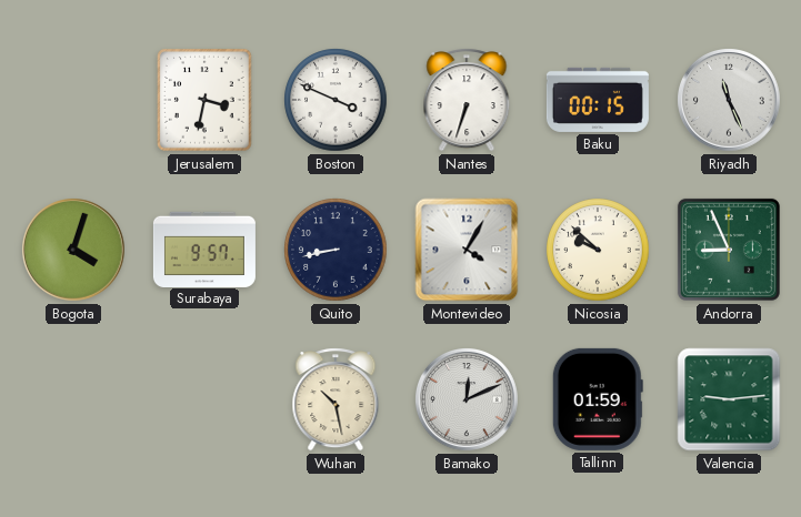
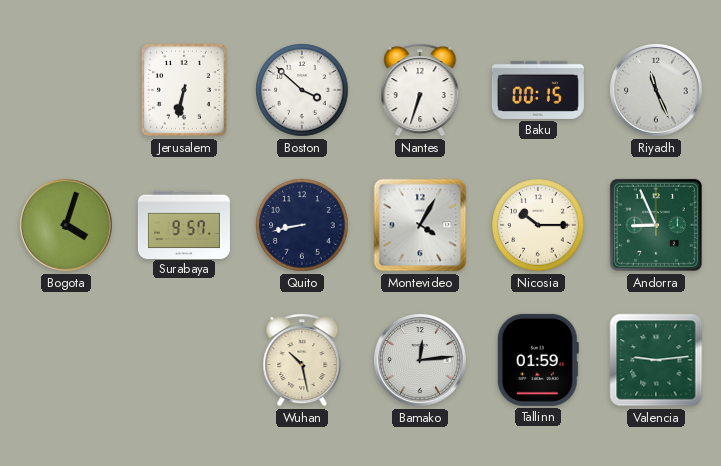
Jerusalem: 3:32 -> 6:32 (184, 91)
Boston: 3:49 -> 3:52 (302, 90)
Nicosia: 9:52 -> 10:15 (538, 225)
Bamako: 12:11 -> 12:14 (421, 361)
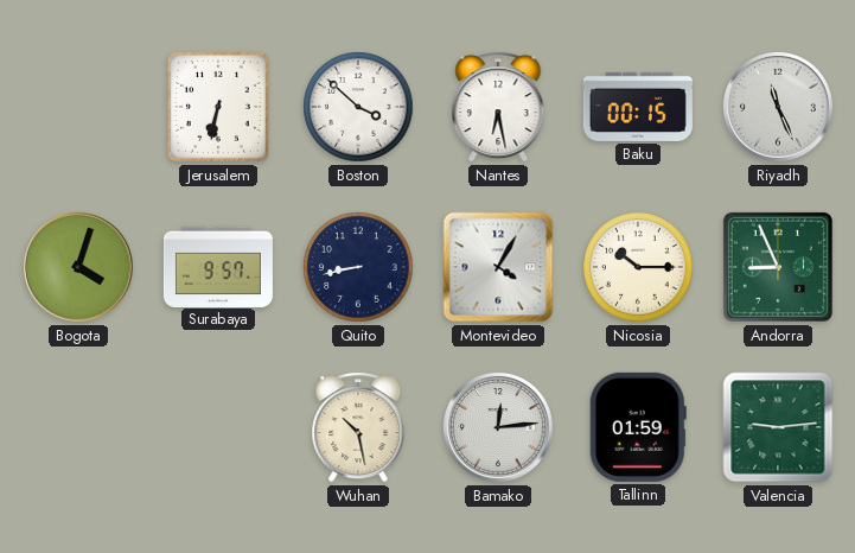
Nantes: 6:33 -> 6:28 (498, 107)
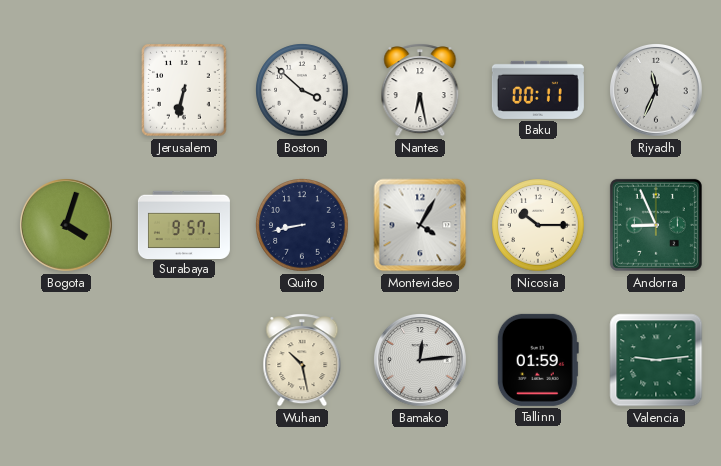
Baku: 00:15 -> 00:11 (538, 90)
Riyadh: 11:26 -> 11:34 (657, 91)
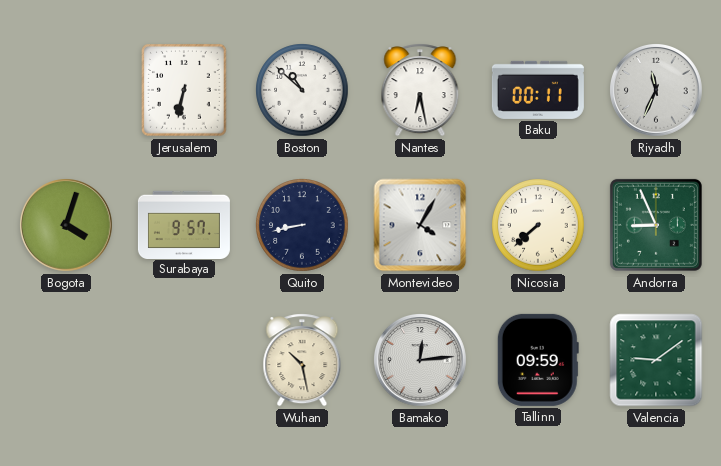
Boston: 3:52 -> 10:52 (302, 90)
Nicosia: 10:15 -> 7:38 (538, 225)
Tallinn: 01:59 -> 09:59 (538, 360)
Valencia: 9:14 -> 9:09 (656, 360)
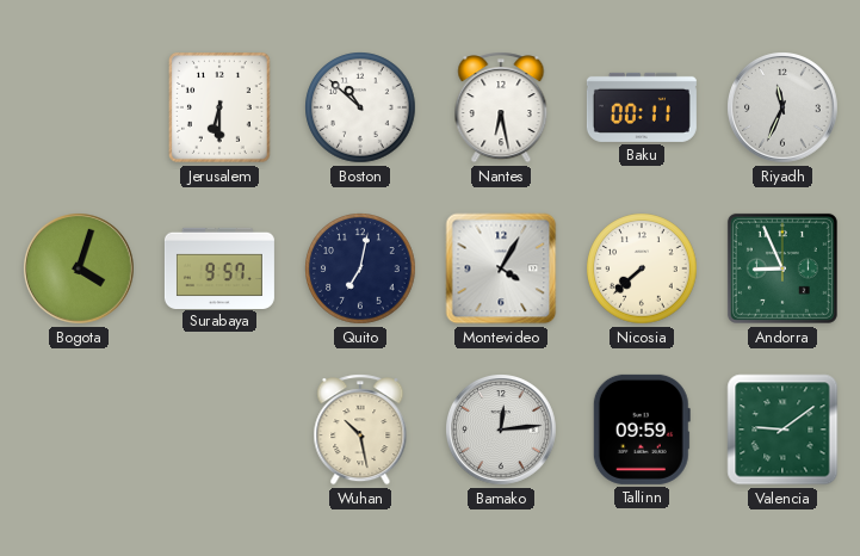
Jerusalem: 6:32 -> 6:30 (219, 109)
Quito: 8:43 -> 7:02 (360, 268)
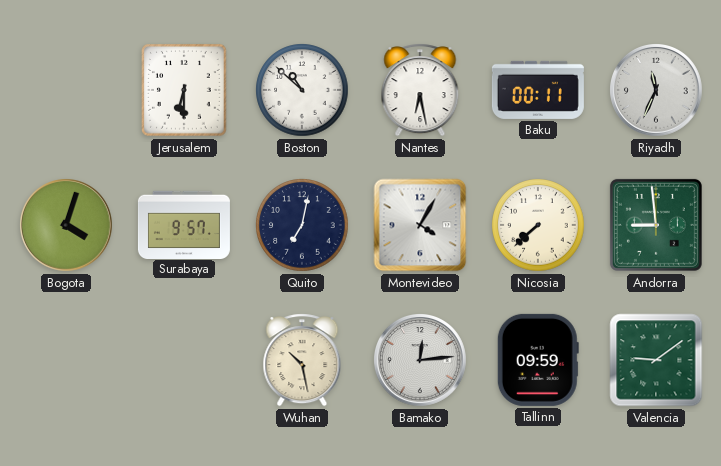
Andorra: 8:56 -> 8:59 (656, 225)
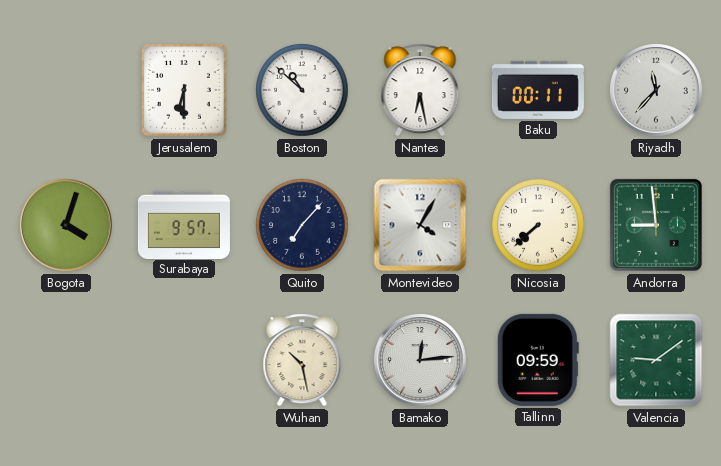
Riyadh: 11:34 -> 11:37 (657, 91)
Quito: 7:02 -> 7:07 (302, 225)
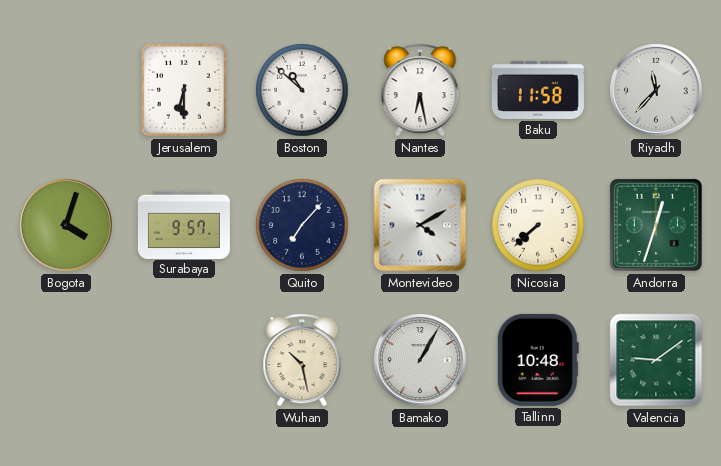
Baku: 00:11 -> 11:58 (538, 90)
Montevideo: 4:05 -> 4:10 (420, 225)
Andorra: 8:59 -> 12:33 (656, 225)
Bamako: 12:14 -> 1:05 (421, 361)
Tallinn: 09:59 -> 10:48 (538, 360)
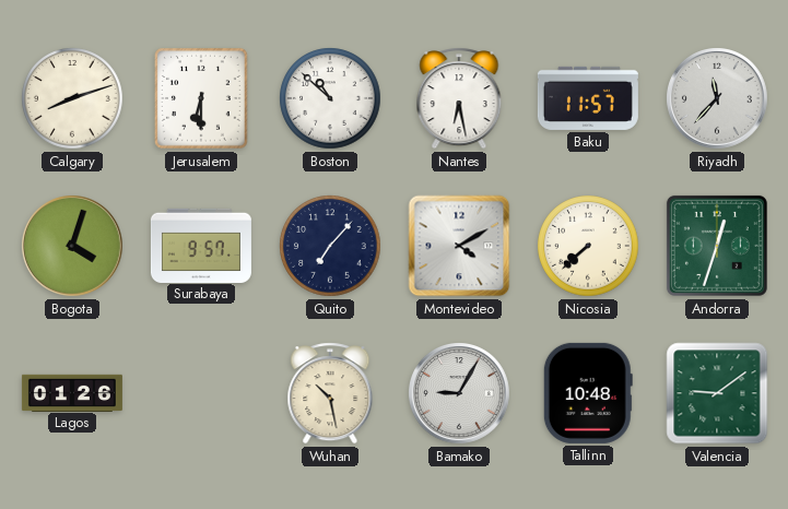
Calgary: none -> 8:12 (72, 98)
Baku: 11:58 -> 11:57 (588, 98)
Lagos: none -> 01:26 (72, 392)
Bamako: 1:05 -> 9:05 (460, 394)
